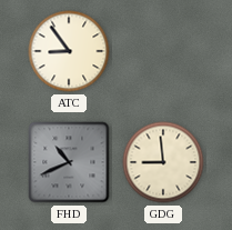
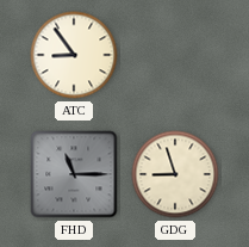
FHD: 10:41 -> 11:15 (74, 174)
GDG: 8:59 -> 8:57 (175, 174)
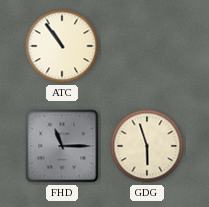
ATC: 8:54 -> 10:54 (62, 46)
GDG: 8:57 -> 5:57 (147, 146)
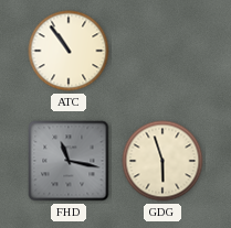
FHD: 11:15 -> 11:17 (69, 161)
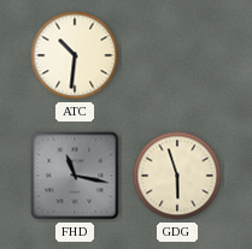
ATC: 10:54 -> 10:31 (75, 55)
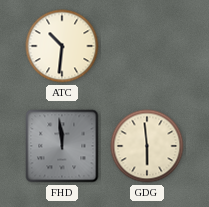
FHD: 11:17 -> 11:59 (62, 146)
GDG: 5:57 -> 5:59 (147, 146)
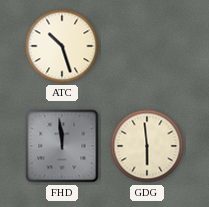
ATC: 10:31 -> 10:27 (62, 46)
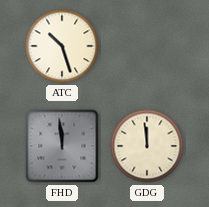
GDG: 5:59 -> 11:59 (147, 146)
